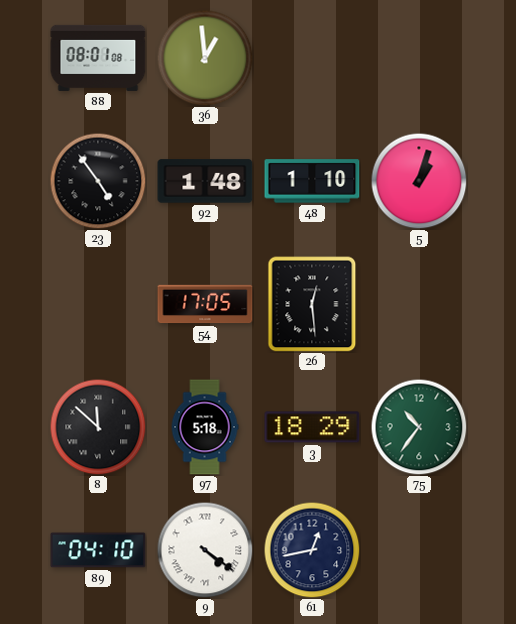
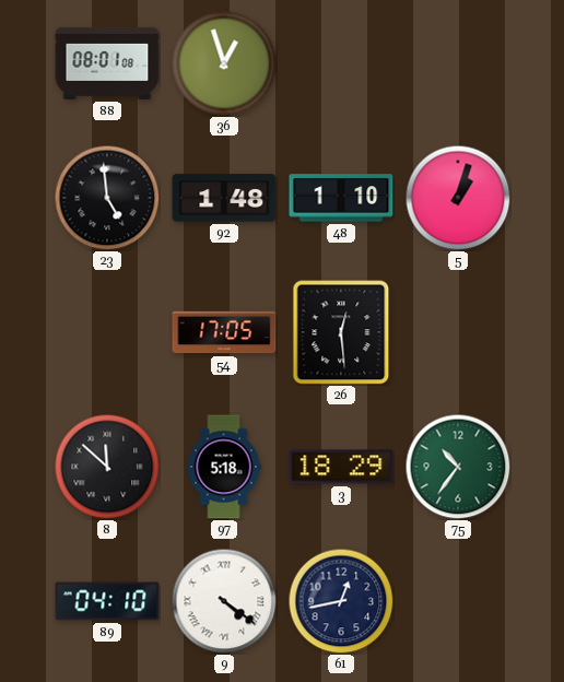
36: 12:59 -> 12:57 (224, 63)
23: 4:54 -> 4:59 (107, 198)
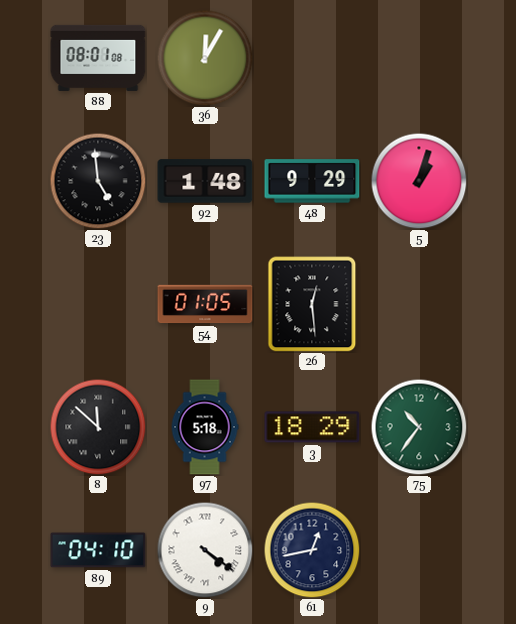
36: 12:57 -> 12:05 (205, 58)
48: 1:10 -> 9:29 (312, 181)
54: 17:05 -> 01:05 (205, 304)
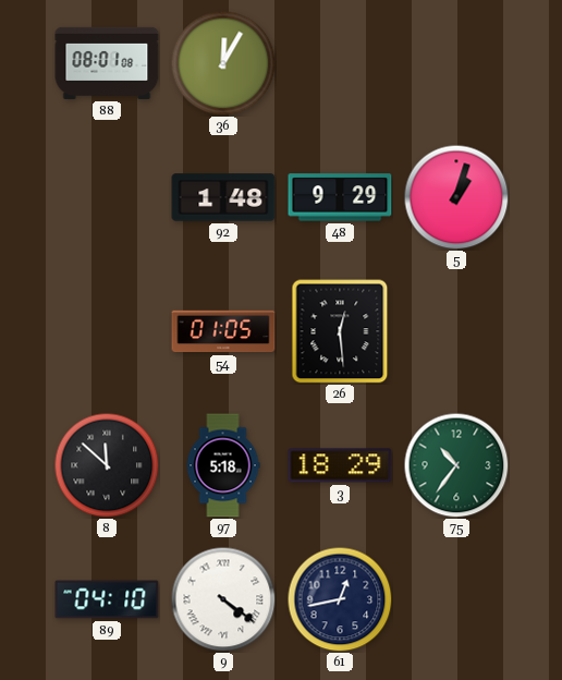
23: 4:59 -> none (98, 181)
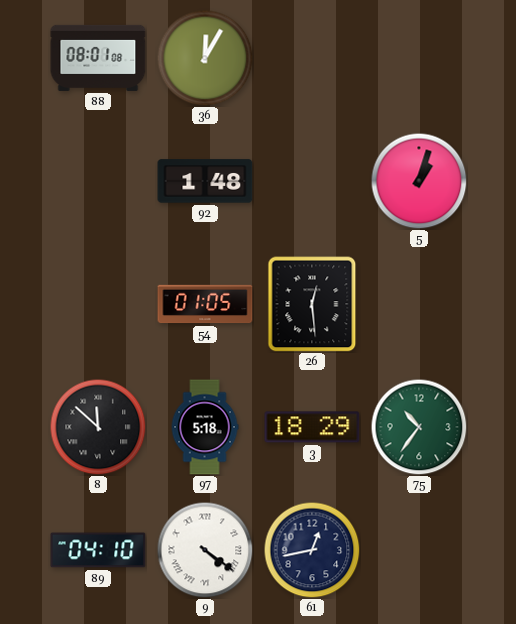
48: 9:29 -> none (340, 197)
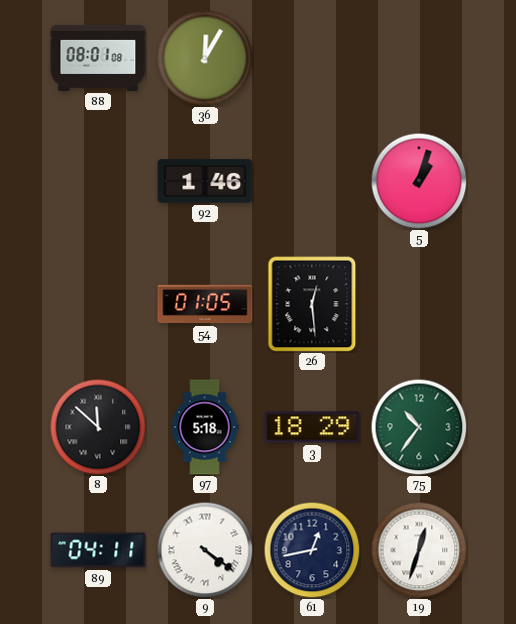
92: 1:48 -> 1:46 (205, 181)
89: 04:10 -> 04:11 (98, 550)
19: none -> 12:33 (419, 550)
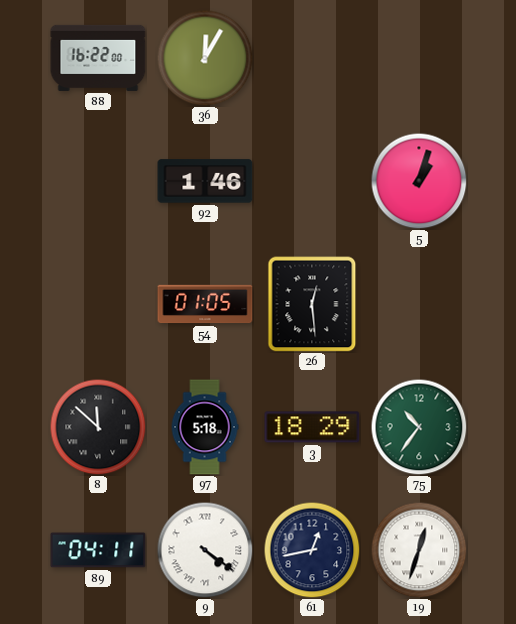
88: 08:01 -> 16:22 (98, 58)
